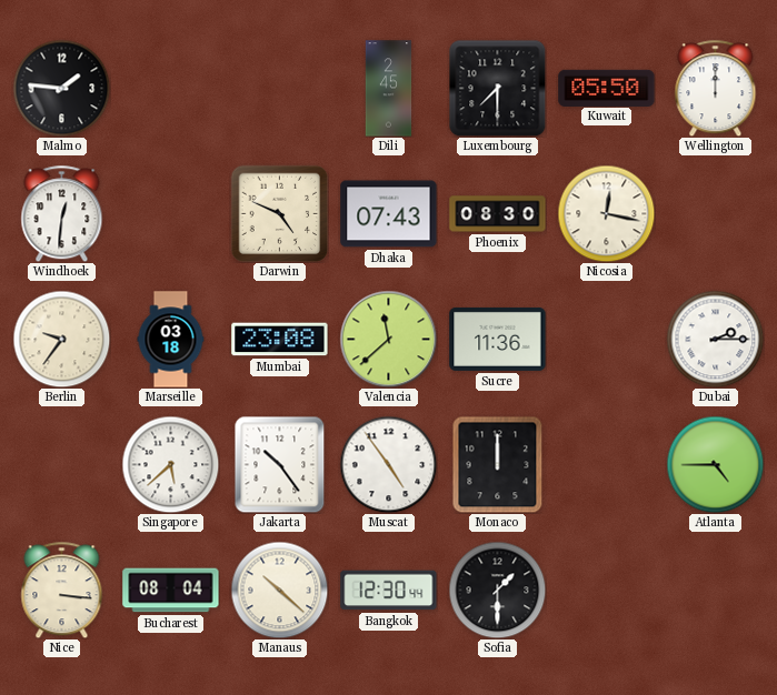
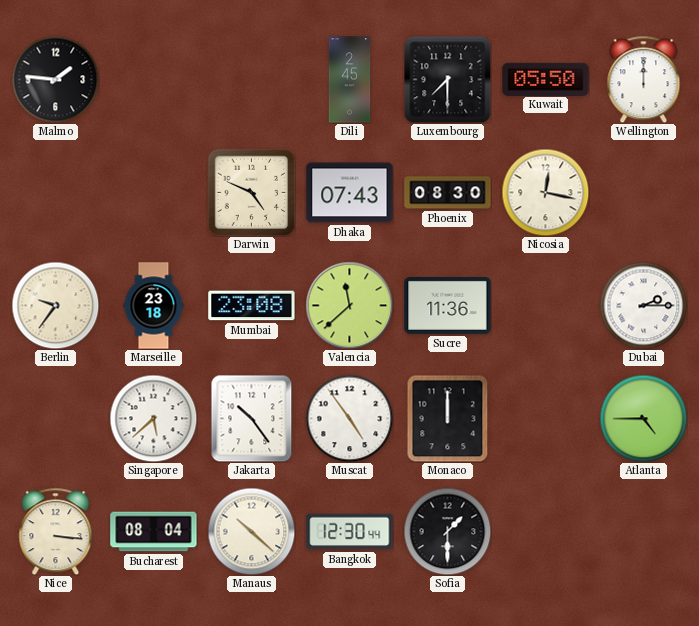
Windhoek: 12:31 -> none (62, 213)
Marseille: 03:18 -> 23:18 (154, 306)
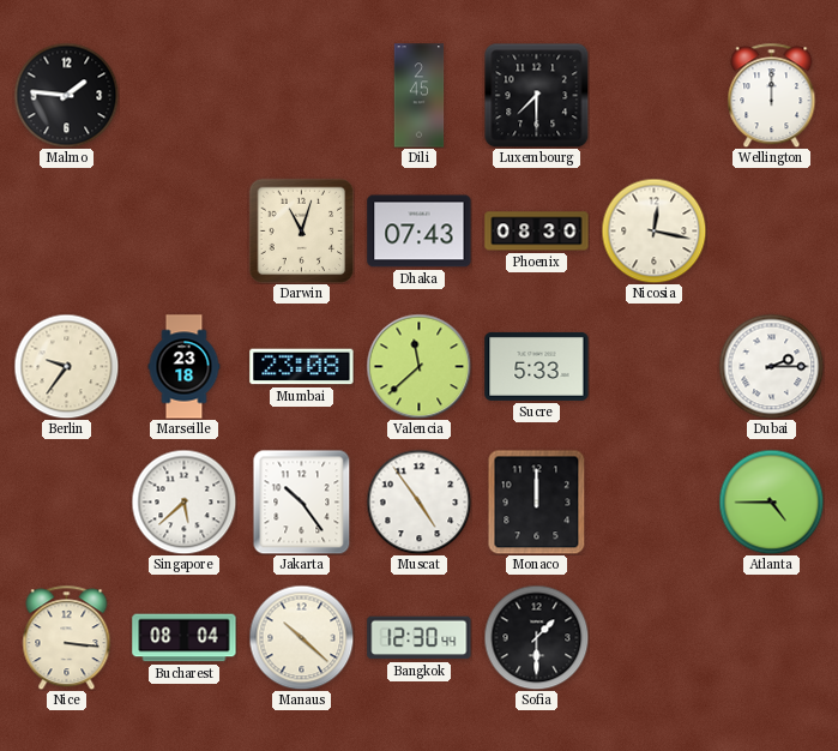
Kuwait: 05:50 -> none (546, 79)
Darwin: 4:49 -> 11:03 (301, 230)
Sucre: 11:36 -> 5:33 (537, 366)
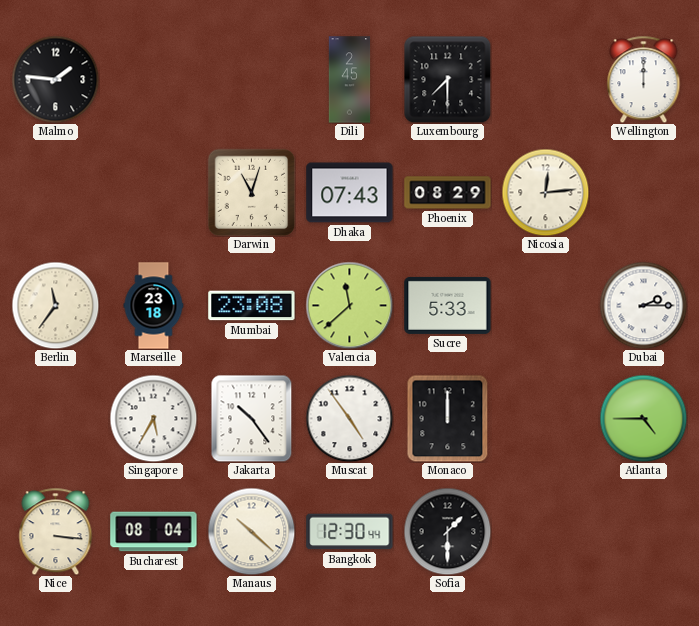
Phoenix: 08:30 -> 08:29 (448, 193)
Nicosia: 12:17 -> 12:14 (545, 192)
Berlin: 9:36 -> 11:36 (55, 305)
Singapore: 5:38 -> 5:35 (153, 418)
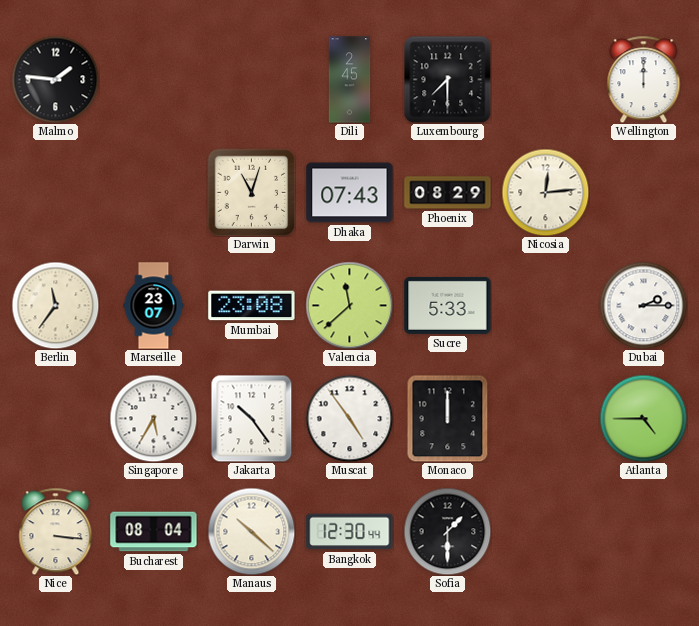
Marseille: 23:18 -> 23:07 (154, 306)
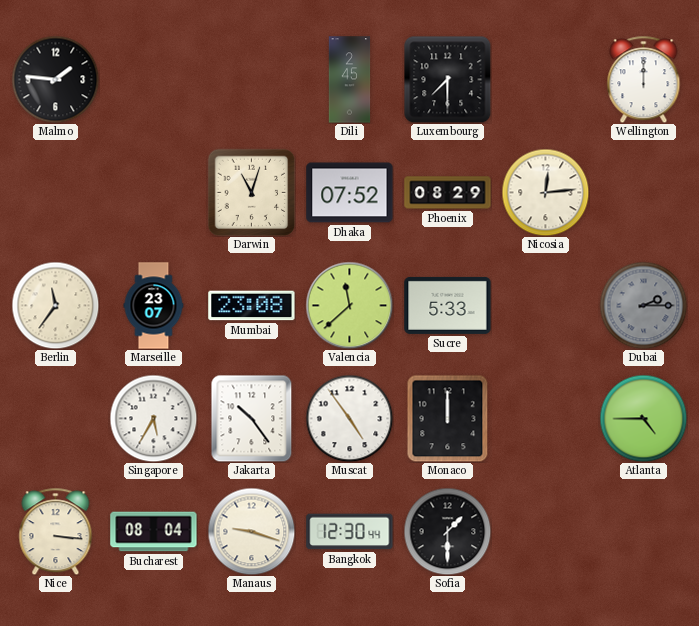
Dhaka: 07:43 -> 07:52 (350, 193)
Dubai dial: white -> grey (643, 305)
Manaus: 10:22 -> 9:18 (251, 531)
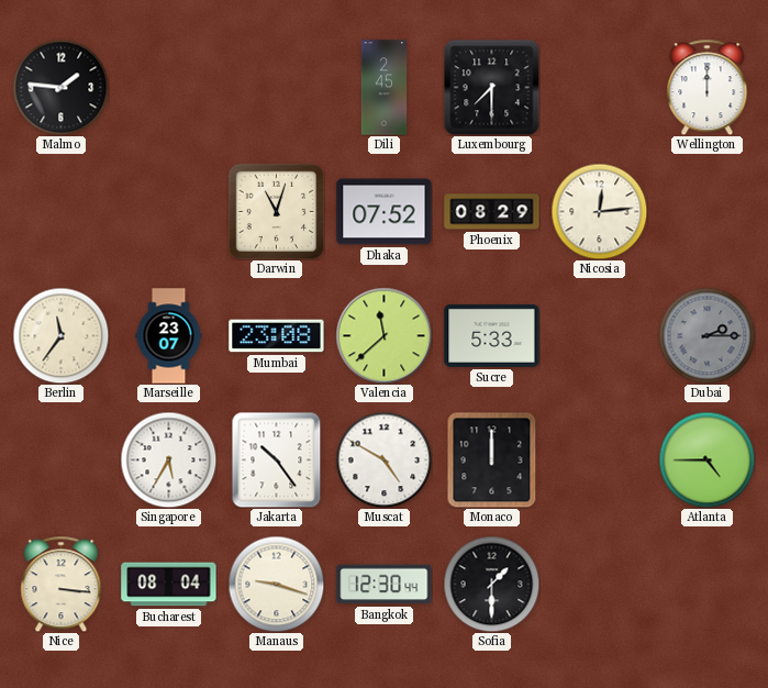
Muscat: 4:54 -> 4:50 (383, 459)
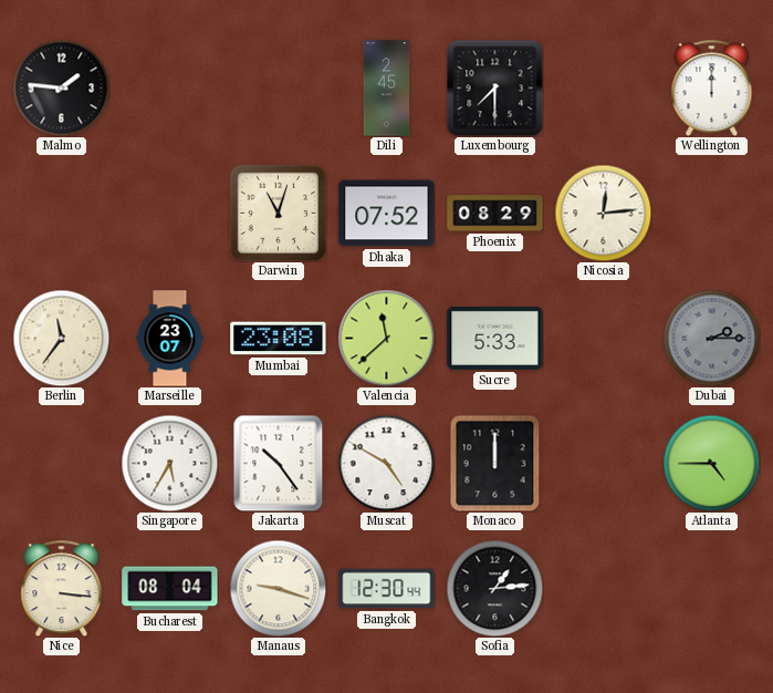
Sofia: 1:30 -> 1:14 (494, 588)
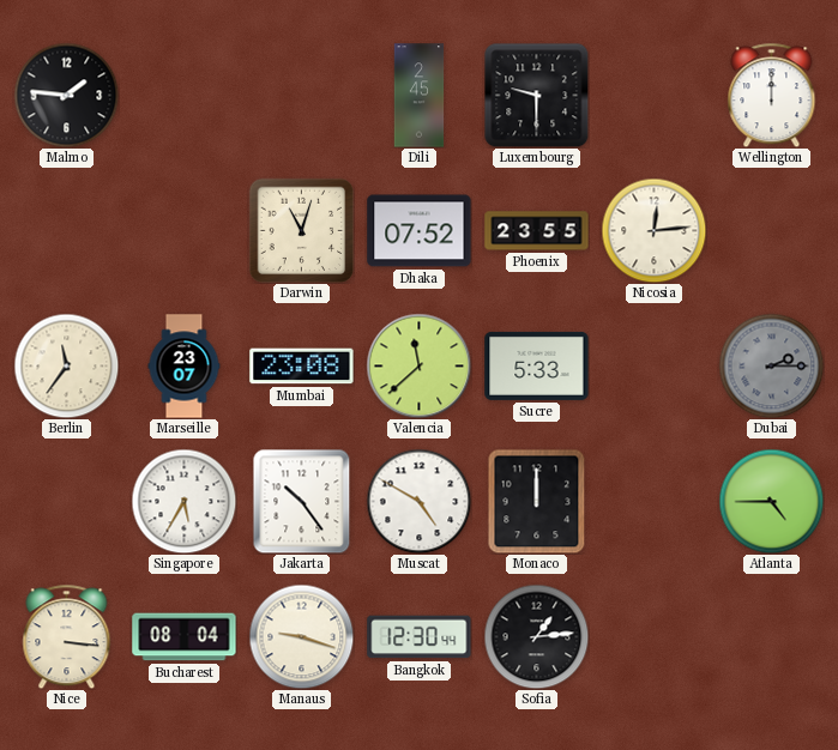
Luxembourg: 7:30 -> 9:30 (536, 95)
Phoenix: 08:29 -> 23:55 (537, 231)
